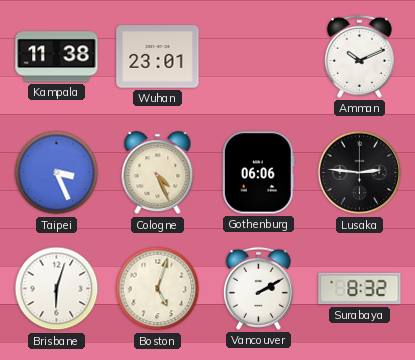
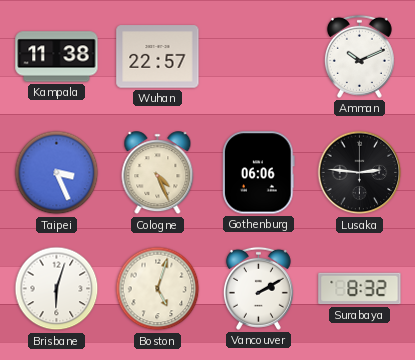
Wuhan: 23:01 -> 22:57 (158, 57)
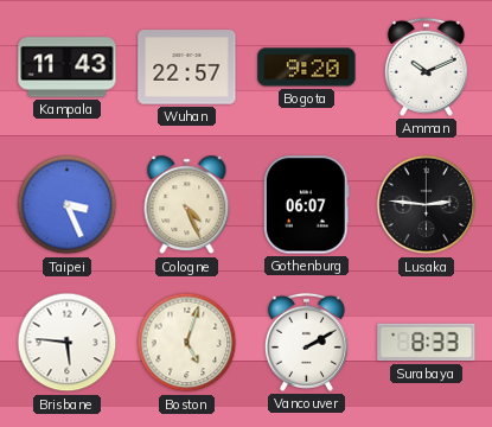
Kampala: 11:38 -> 11:43 (68, 68)
Bogota: none -> 9:20 (307, 68)
Gothenburg: 06:06 -> 06:07 (307, 205)
Brisbane: 6:03 -> 5:46 (68, 343)
Surabaya: 8:32 -> 8:33 (427, 343)
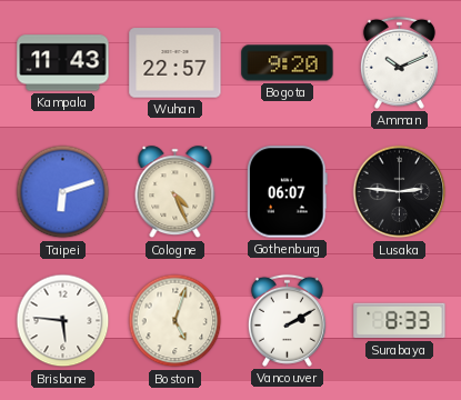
Taipei: 3:26 -> 6:12 (63, 192)
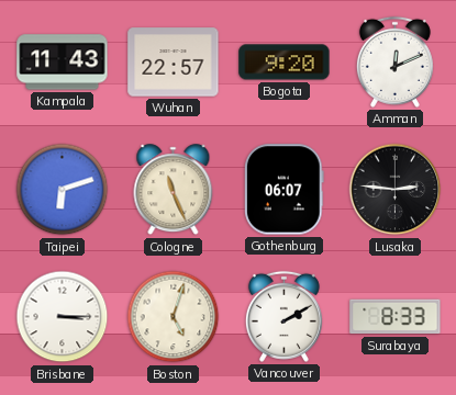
Amman: 10:11 -> 12:11 (394, 61)
Cologne: 4:26 -> 11:26 (174, 190)
Brisbane: 5:46 -> 3:15 (63, 317)
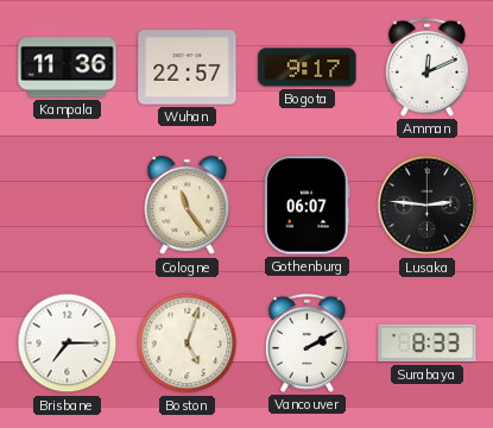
Kampala: 11:43 -> 11:36 (68, 68)
Bogota: 9:20 -> 9:17 (308, 68)
Taipei: 6:12 -> none (63, 190)
Cologne: 11:26 -> 11:24 (188, 206)
Brisbane: 3:15 -> 7:15 (68, 344)
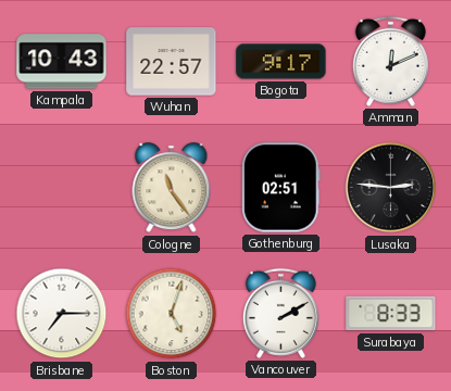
Kampala: 11:36 -> 10:43 (62, 62)
Gothenburg: 06:07 -> 02:51 (281, 188)
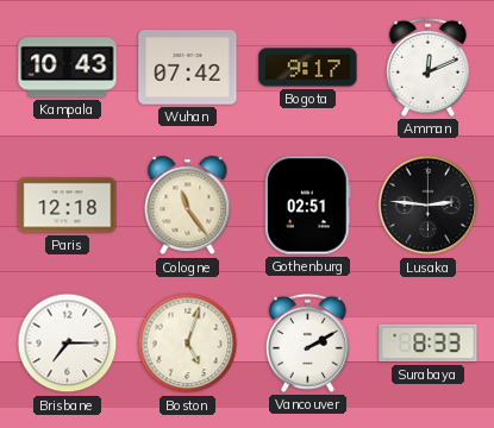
Wuhan: 22:57 -> 07:42 (188, 68)
Paris: none -> 12:18 (68, 206)
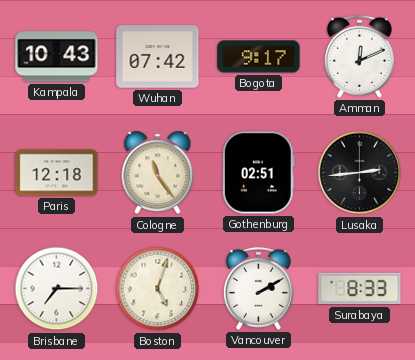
Lusaka: 2:46 -> 2:44 (360, 173)
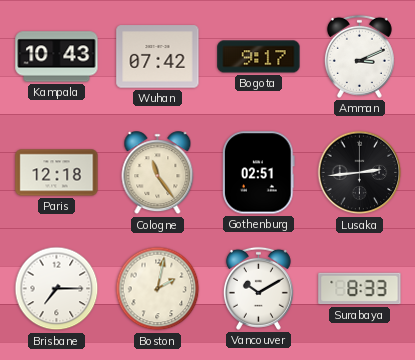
Amman: 12:11 -> 3:11 (359, 56)
Boston: 5:03 -> 2:02 (158, 289)
Vancouver: 2:10 -> 10:10 (258, 288)
